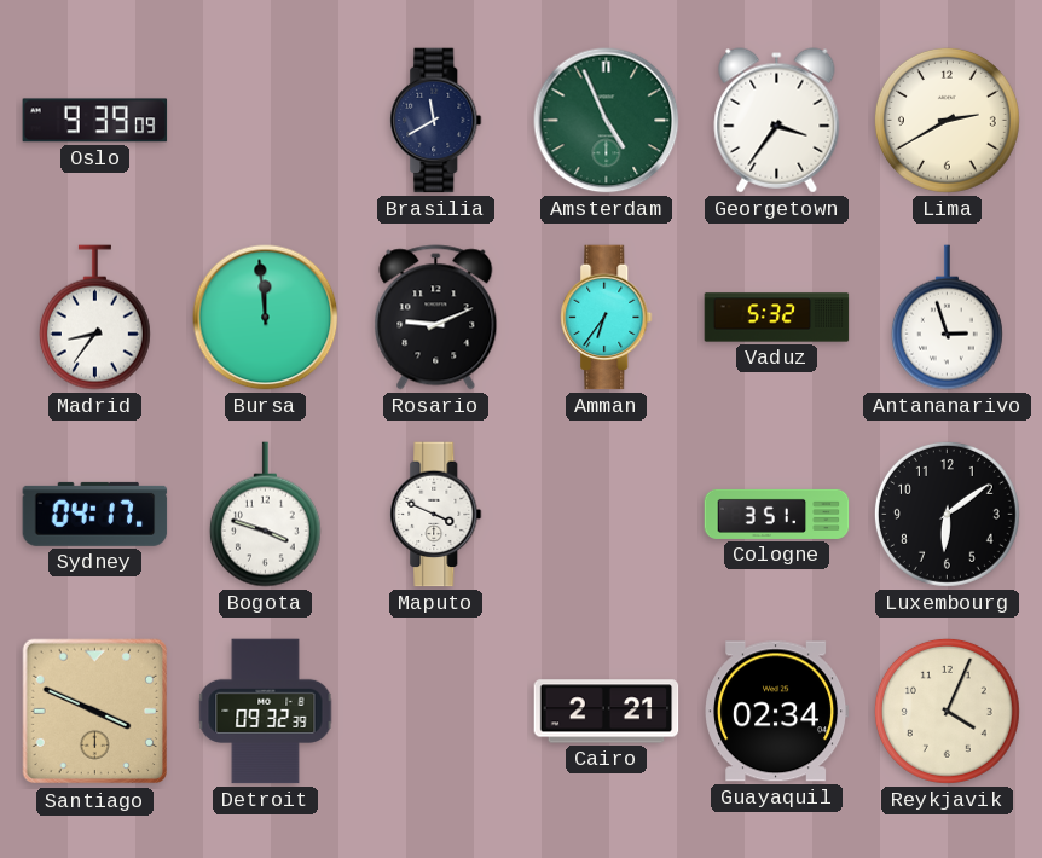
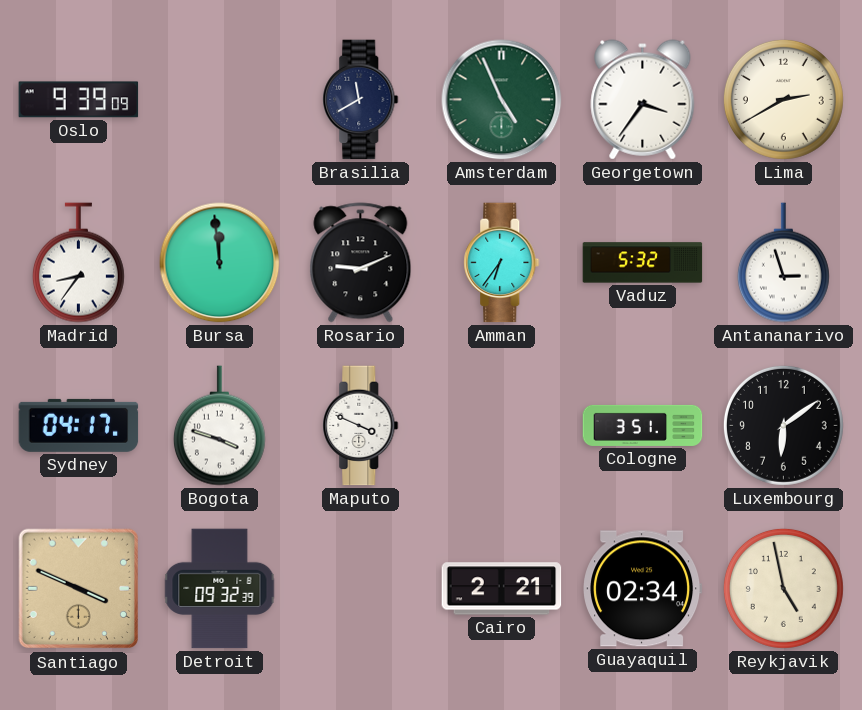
Reykjavik: 4:04 -> 4:58 (783, 588)
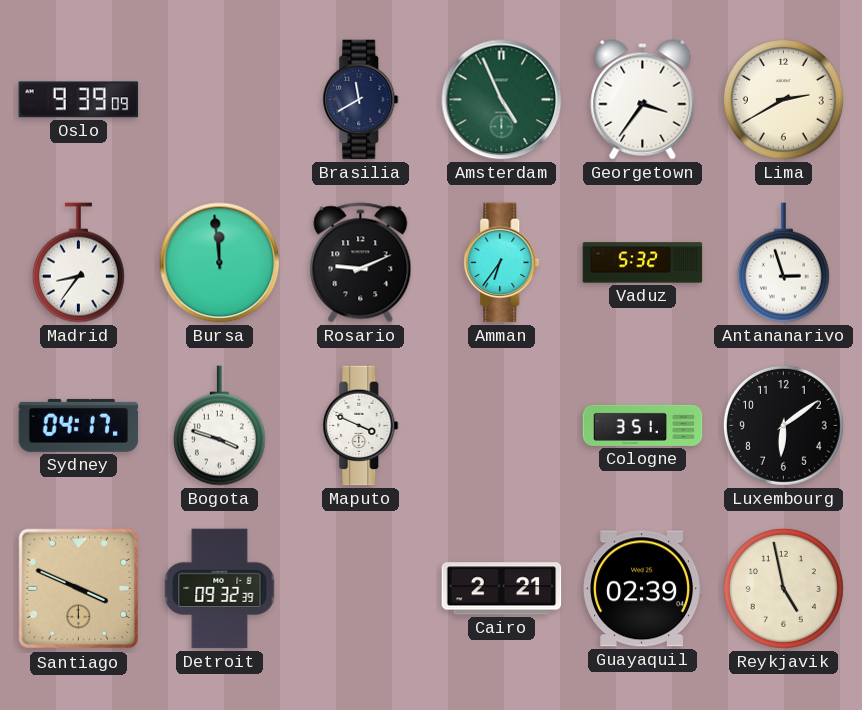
Guayaquil: 02:34 -> 02:39 (643, 589)
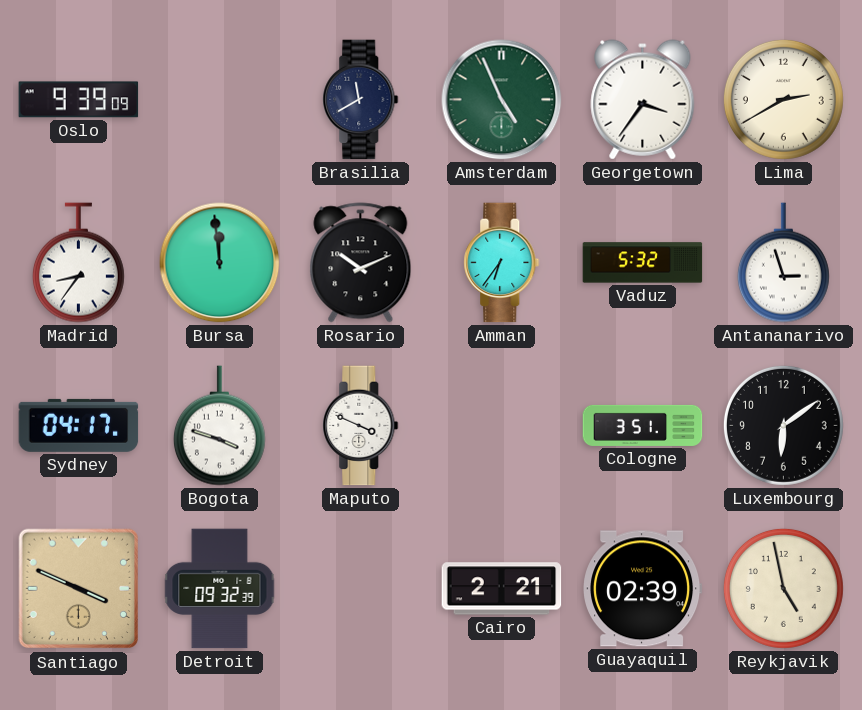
Rosario: 9:11 -> 10:11 (361, 263)
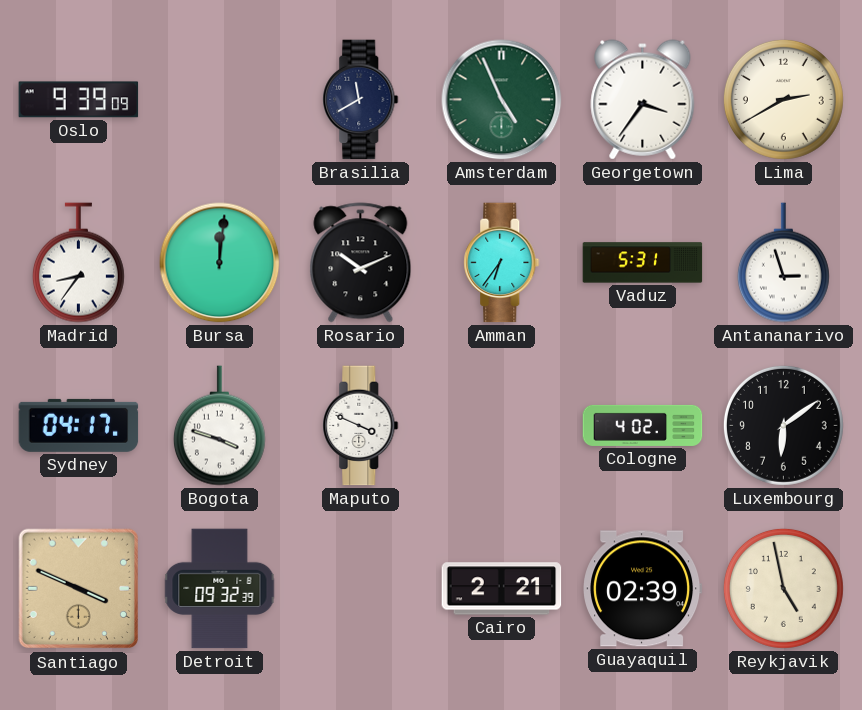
Bursa: 11:59 -> 12:01 (220, 263)
Vaduz: 5:32 -> 5:31 (643, 263)
Cologne: 3:51 -> 4:02 (643, 425)
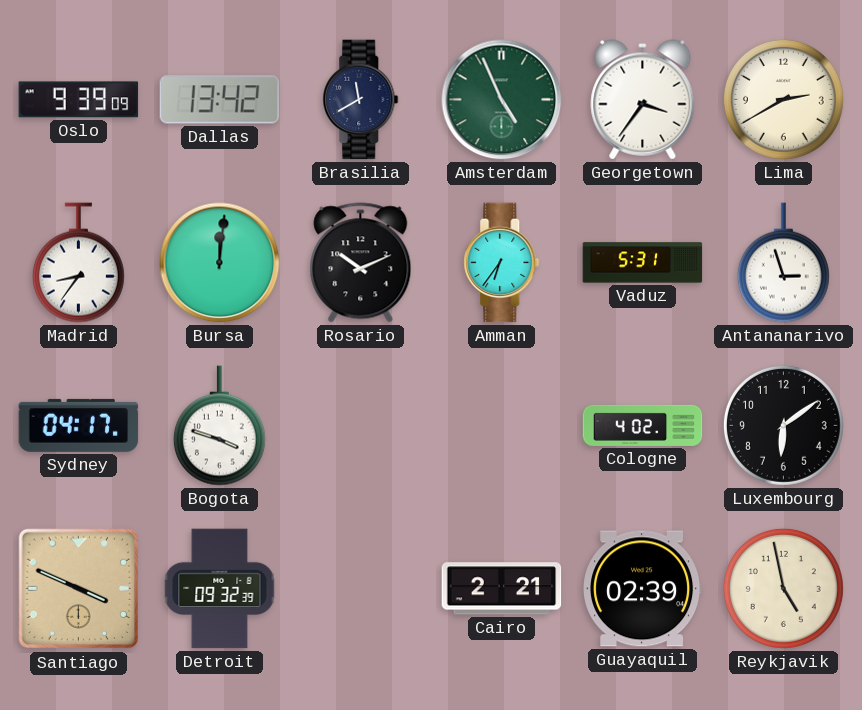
Dallas: none -> 13:42 (220, 100)
Maputo: 3:49 -> none (361, 426)
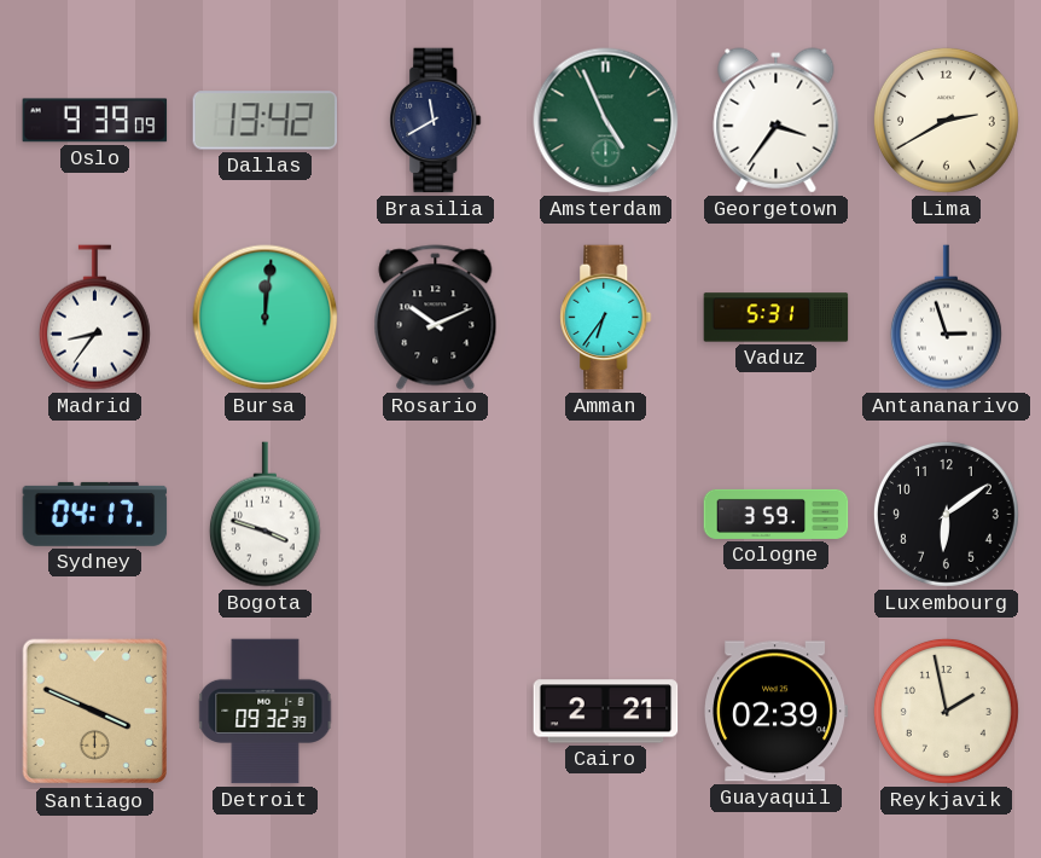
Cologne: 4:02 -> 3:59 (777, 514)
Reykjavik: 4:58 -> 1:58 (946, 711)
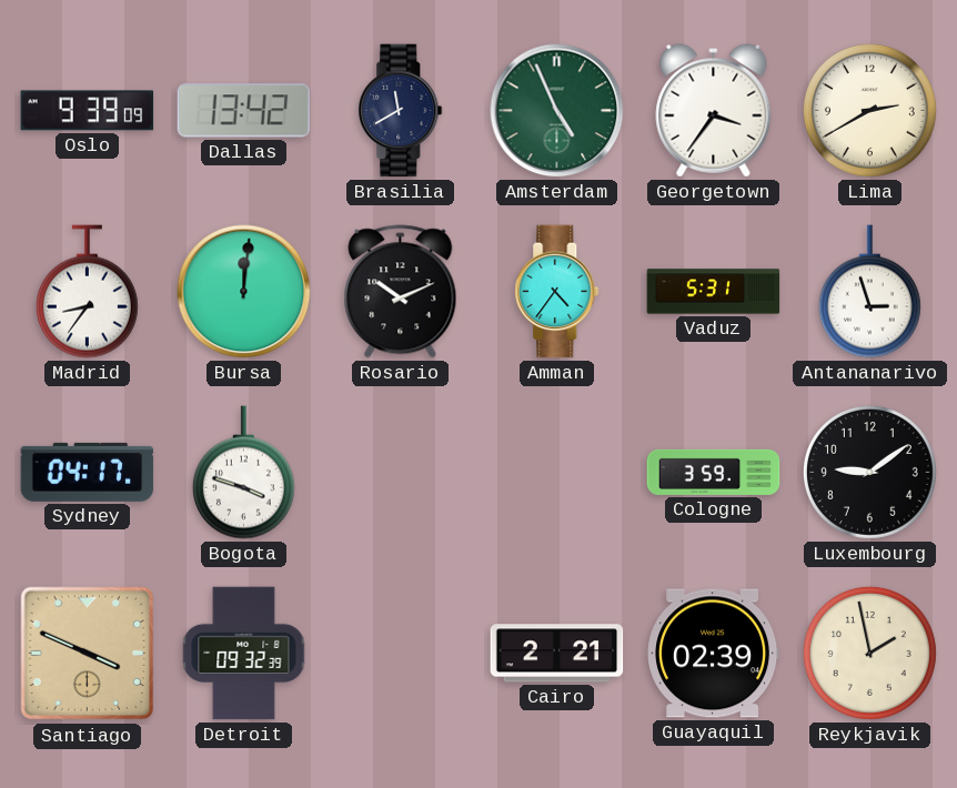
Amman: 6:36 -> 4:36 (557, 292)
Luxembourg: 6:09 -> 9:09 (869, 472)
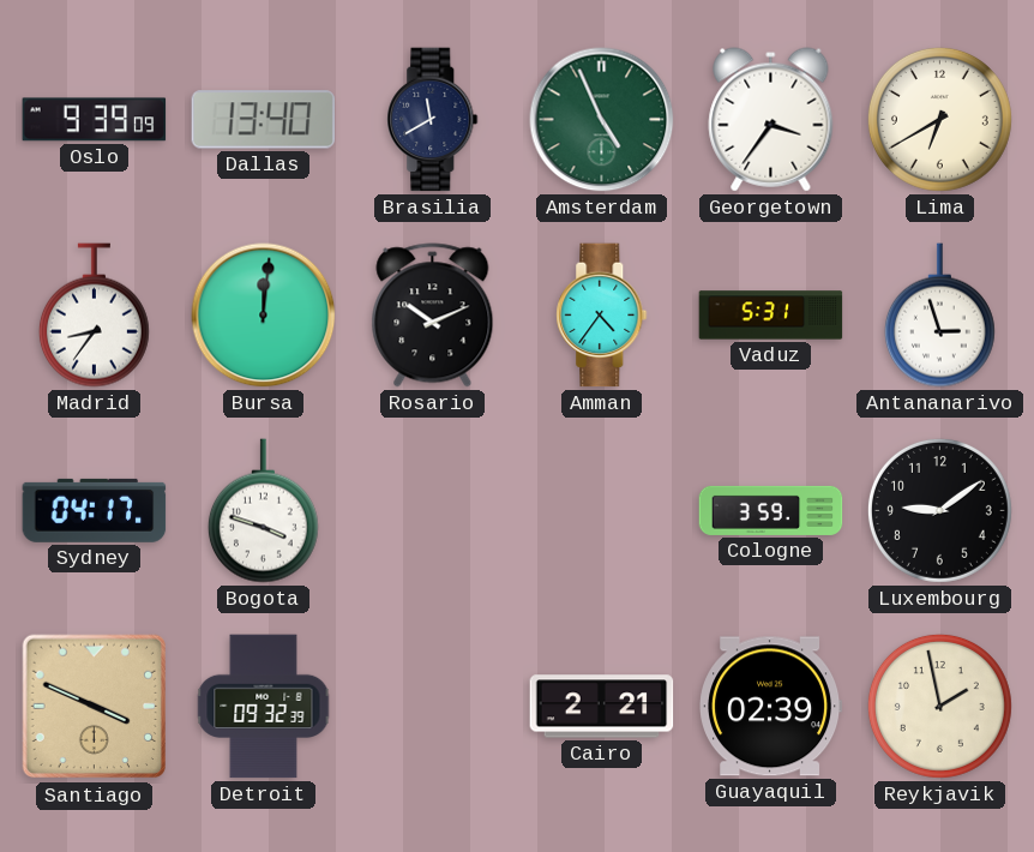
Dallas: 13:42 -> 13:40 (264, 120)
Lima: 2:40 -> 6:40 (939, 119)
